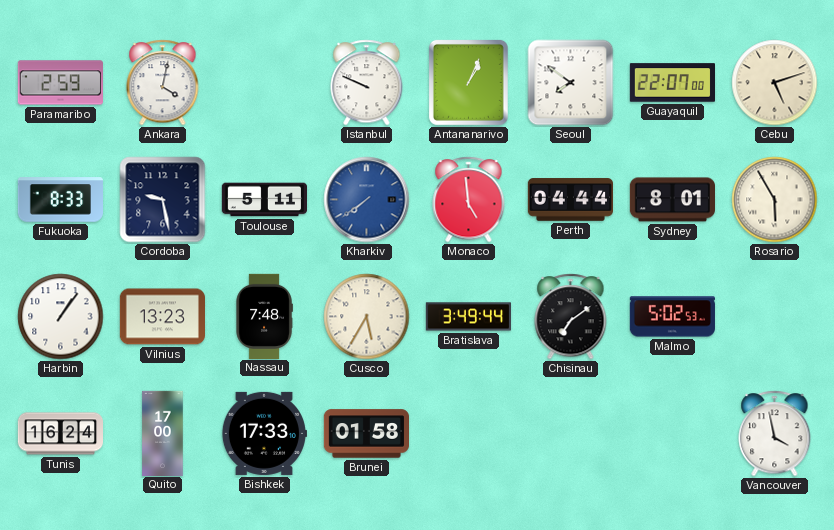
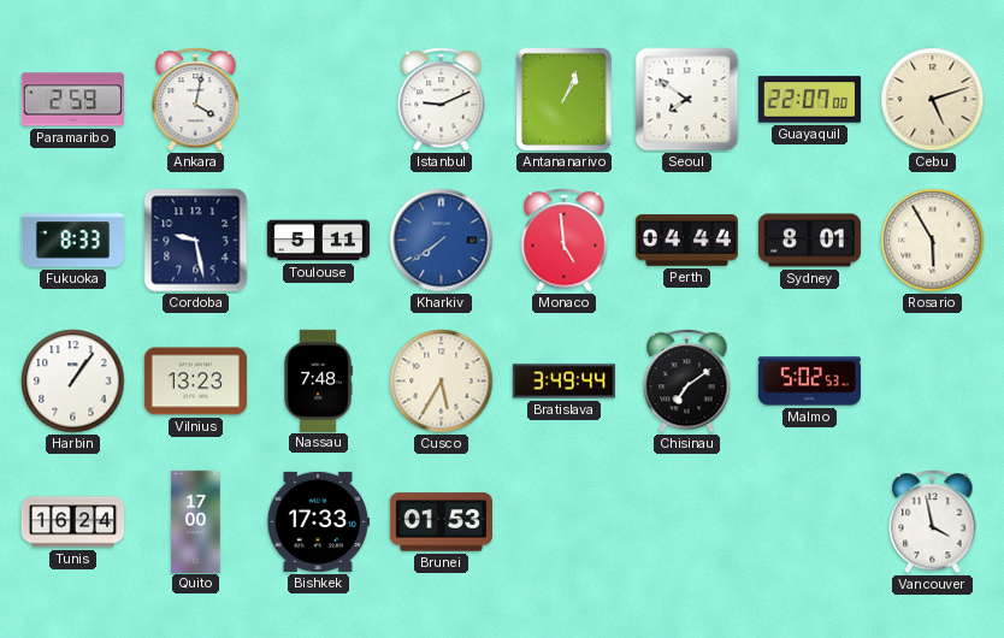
Istanbul: 9:49 -> 9:11 (442, 100)
Brunei: 01:58 -> 01:53 (441, 522)
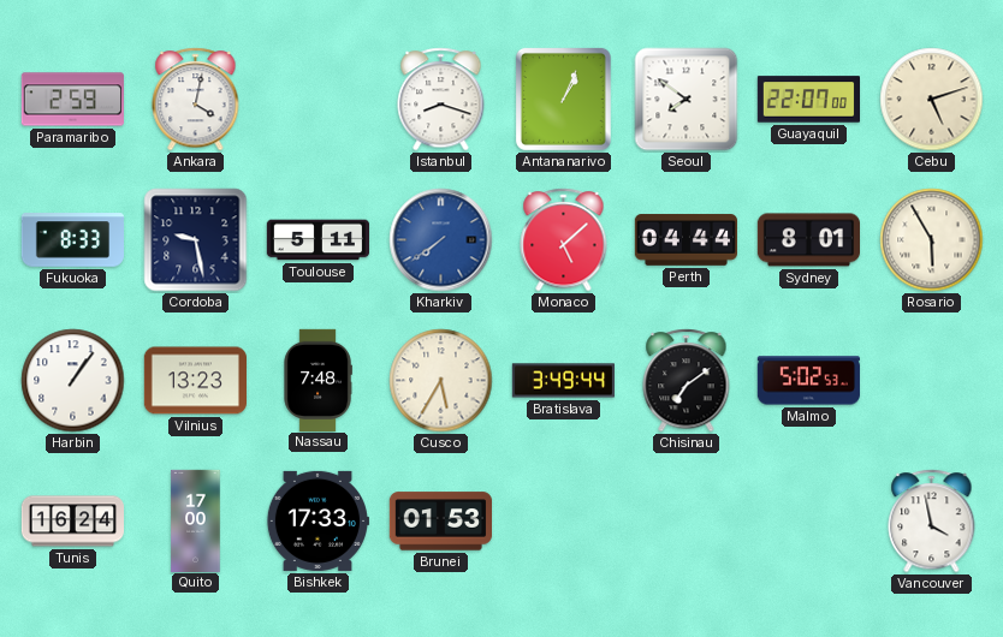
Istanbul: 9:11 -> 8:18 (441, 100)
Monaco: 4:59 -> 5:08 (564, 240)
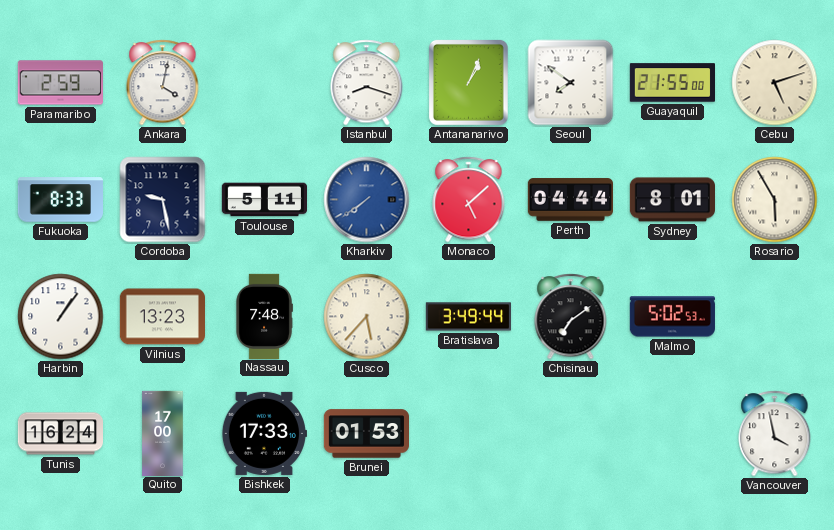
Guayaquil: 22:07 -> 21:55 (672, 83)
Cusco: 5:35 -> 5:37 (367, 317)
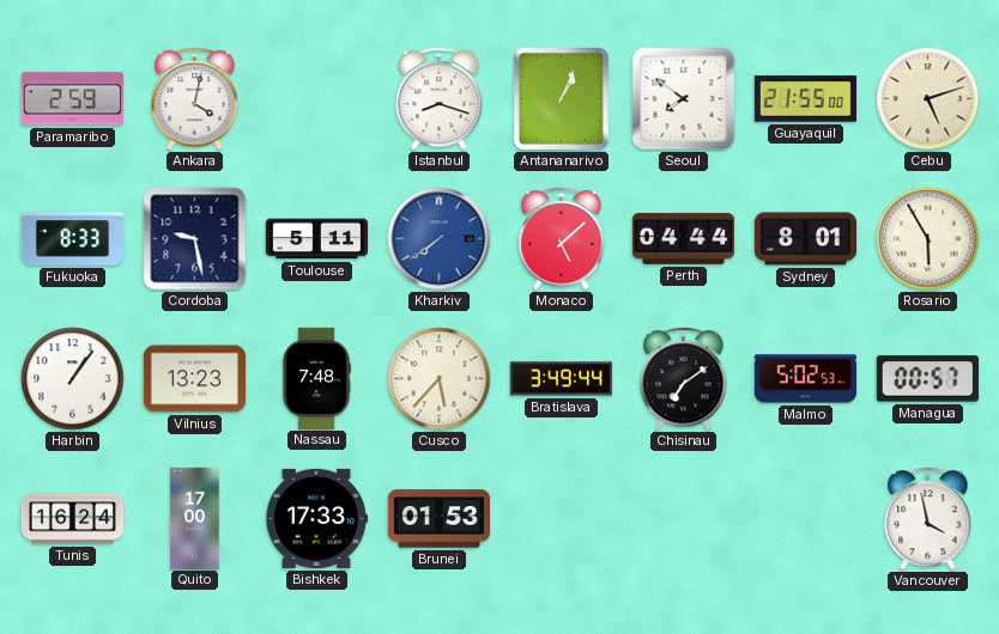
Managua: none -> 00:57 (927, 379)
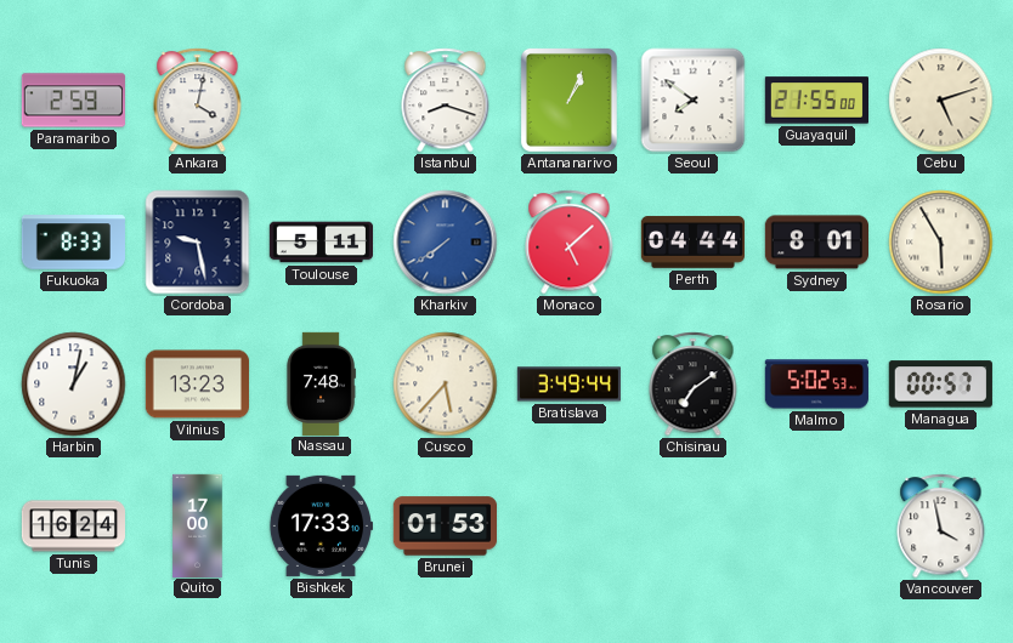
Harbin: 1:06 -> 1:02 (74, 385)
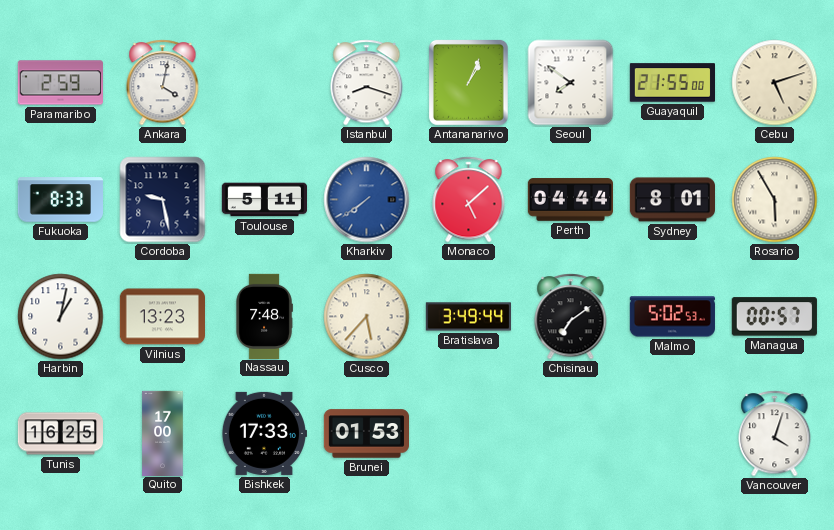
Tunis: 16:24 -> 16:25 (60, 434)
Vancouver: 3:58 -> 4:03 (775, 434)
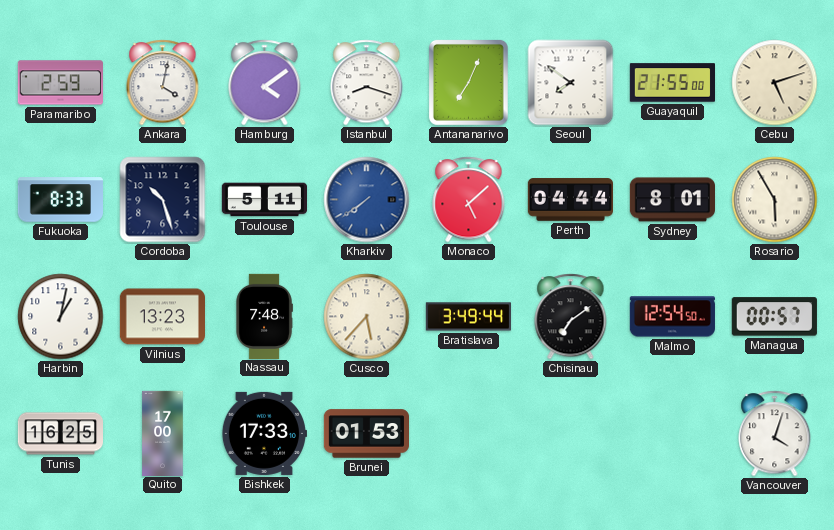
Hamburg: none -> 4:09 (265, 83)
Antananarivo: 1:04 -> 7:04 (468, 82)
Cordoba: 9:28 -> 10:27 (163, 200)
Malmo: 5:02 -> 12:54 (672, 317)
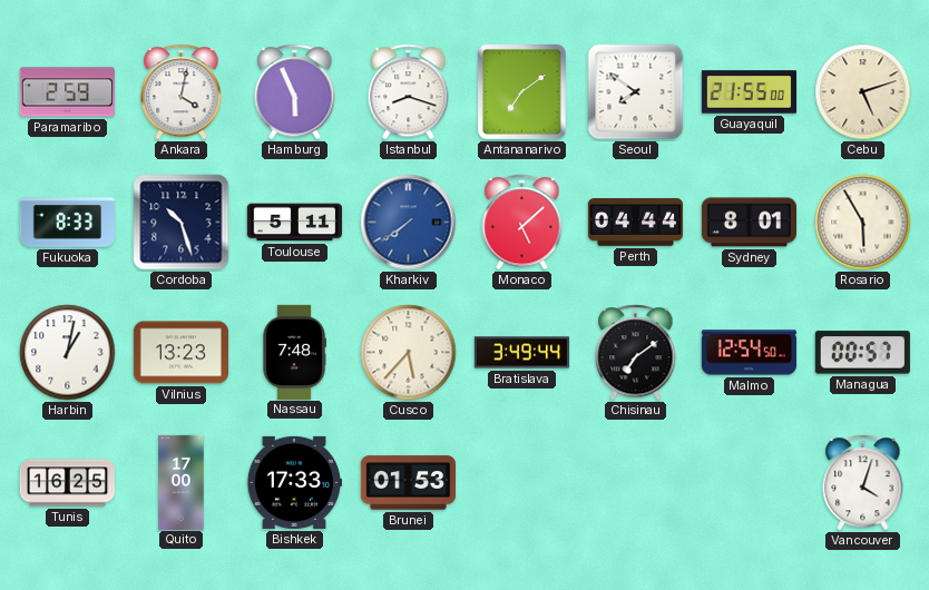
Hamburg: 4:09 -> 5:56 (295, 92)
Antananarivo: 7:04 -> 7:09 (521, 91)
